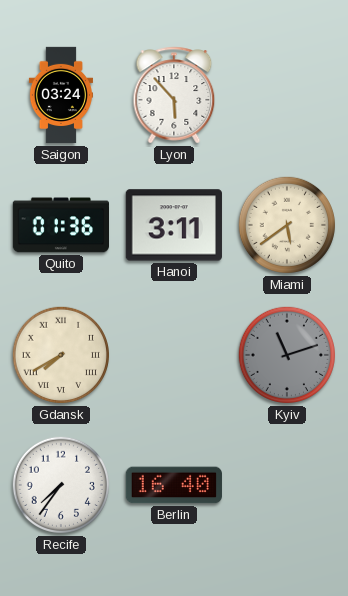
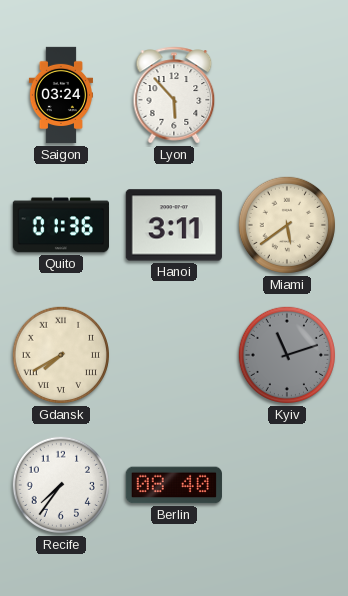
Berlin: 16:40 -> 08:40 (174, 485)
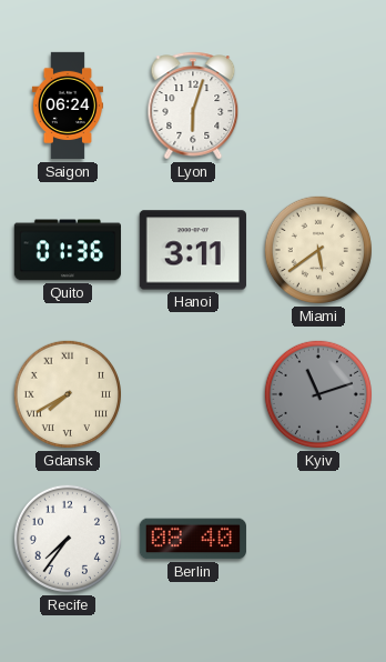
Saigon: 03:24 -> 06:24 (67, 106)
Lyon: 5:53 -> 6:03 (193, 106)
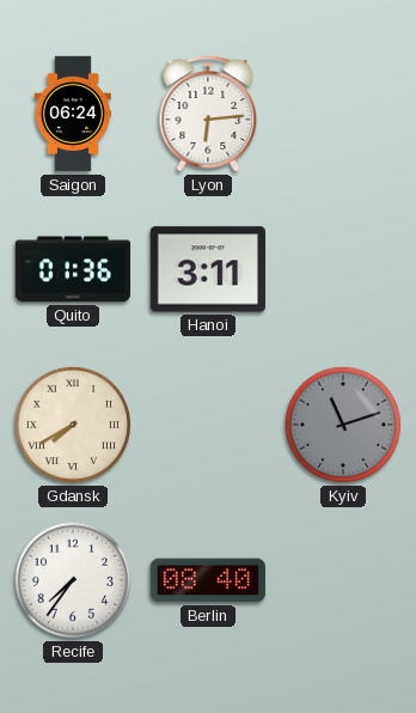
Lyon: 6:03 -> 6:14 (208, 114)
Miami: 5:39 -> none (318, 250)
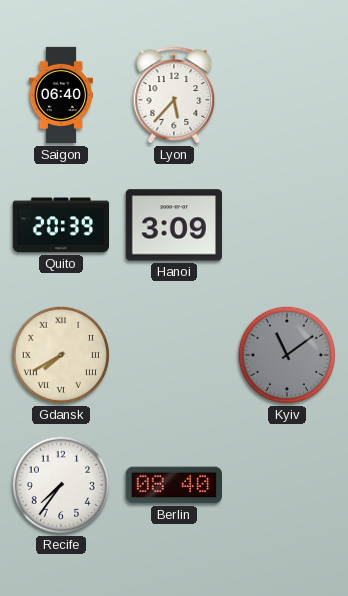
Saigon: 06:24 -> 06:40 (60, 95)
Lyon: 6:14 -> 5:37 (174, 95)
Quito: 01:36 -> 20:39 (60, 225)
Hanoi: 3:11 -> 3:09 (174, 225)
Kyiv: 11:12 -> 11:09 (287, 355)
